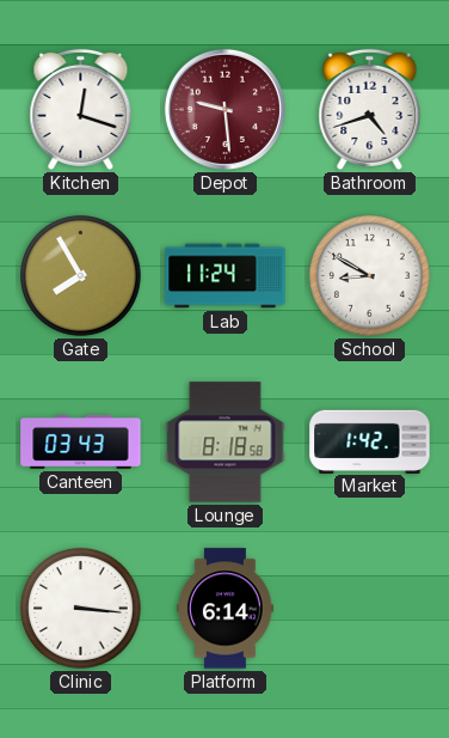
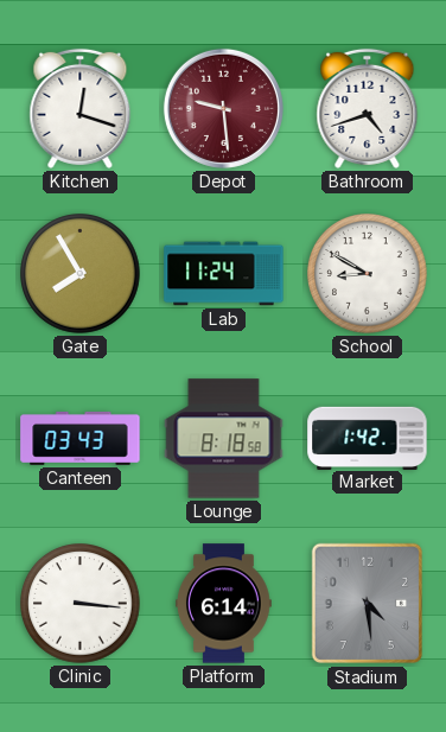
Stadium: none -> 4:29 (367, 604)
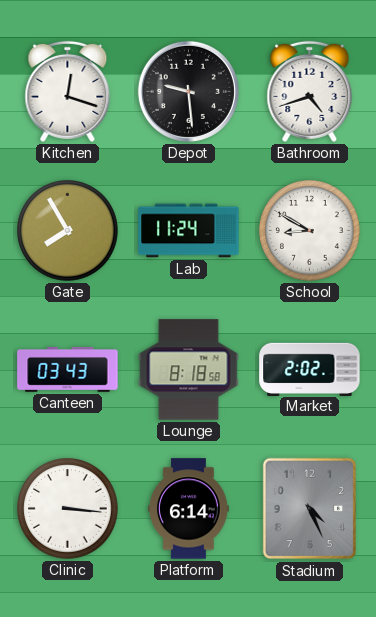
Depot dial: burgundy -> black (188, 91)
Market: 1:42 -> 2:02 (310, 369)
Stadium: 4:29 -> 4:26 (309, 509)
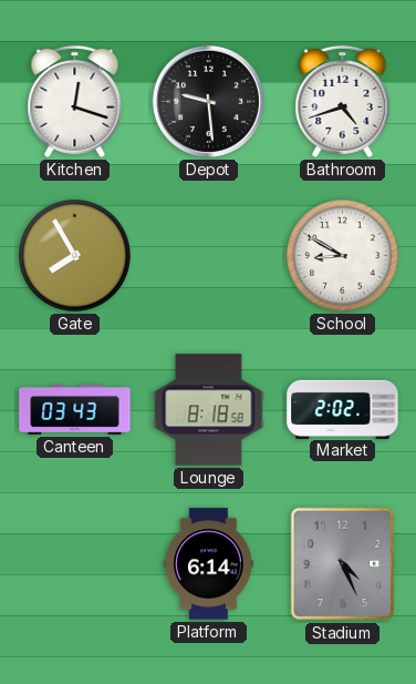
Lab: 11:24 -> none (189, 231)
Clinic: 3:16 -> none (68, 509)
